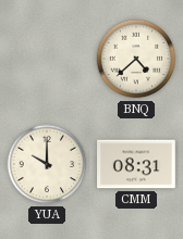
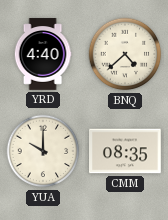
YRD: none -> 4:40 (43, 54)
CMM: 08:31 -> 08:35 (126, 151)
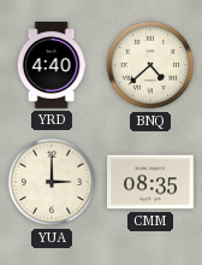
YUA: 10:00 -> 3:00 (52, 182)
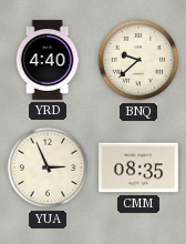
BNQ: 4:38 -> 9:38 (138, 60)
YUA: 3:00 -> 2:56 (48, 167)
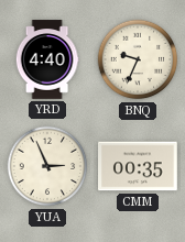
BNQ: 9:38 -> 9:34 (138, 59)
CMM: 08:35 -> 00:35 (139, 166)
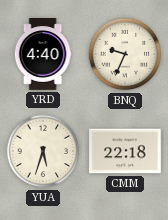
YUA: 2:56 -> 5:33 (43, 151)
CMM: 00:35 -> 22:18 (126, 151)
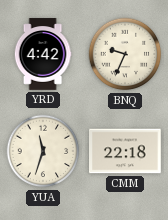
YRD: 4:40 -> 4:42 (43, 54)
YUA: 5:33 -> 11:33 (43, 151)
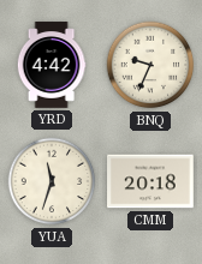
CMM: 22:18 -> 20:18 (151, 181)
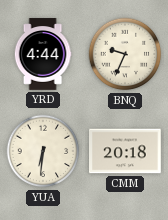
YRD: 4:42 -> 4:44 (43, 54)
YUA: 11:33 -> 6:31 (43, 151)
